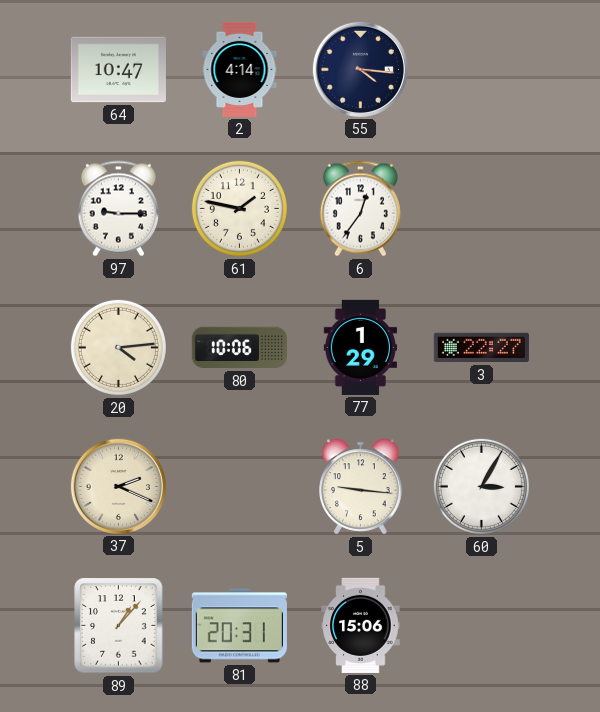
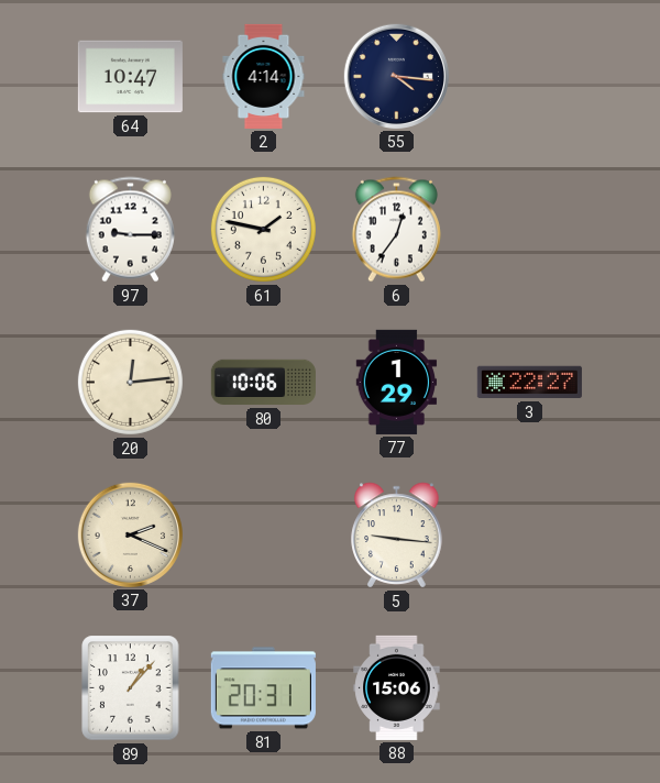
20: 4:14 -> 12:14 (130, 382)
60: 3:05 -> none (481, 486)
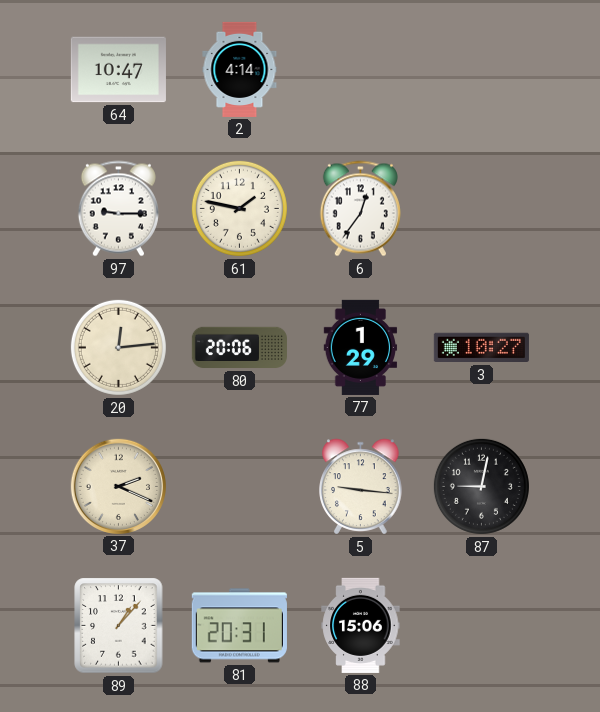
55: 4:16 -> none (396, 76)
80: 10:06 -> 20:06 (239, 348)
3: 22:27 -> 10:27 (481, 348)
87: none -> 9:02 (481, 486)
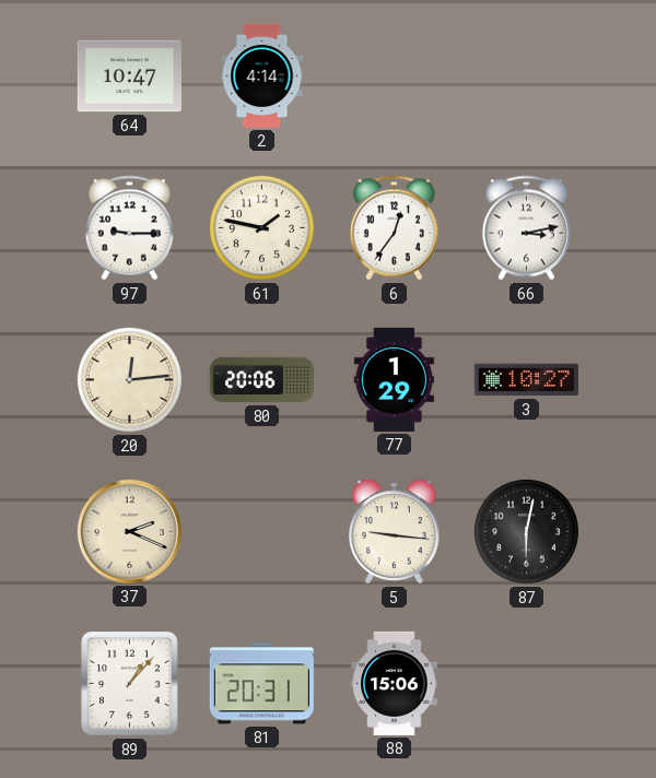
66: none -> 3:13 (526, 228)
87: 9:02 -> 6:02 (526, 531)
